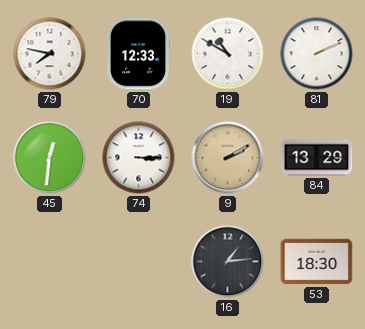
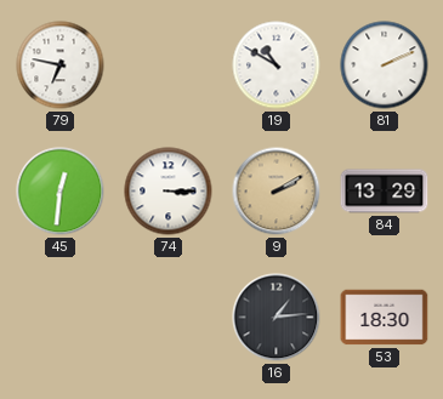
79: 7:47 -> 6:47 (61, 65)
70: 12:33 -> none (138, 54)
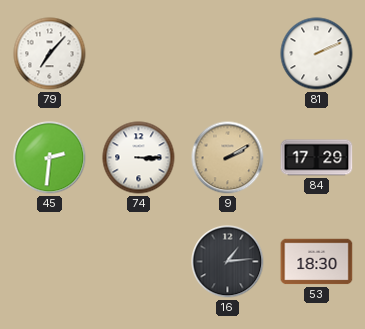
79: 6:47 -> 7:07 (50, 54)
19: 10:50 -> none (277, 65)
45: 12:31 -> 2:31 (50, 158)
84: 13:29 -> 17:29 (317, 158)
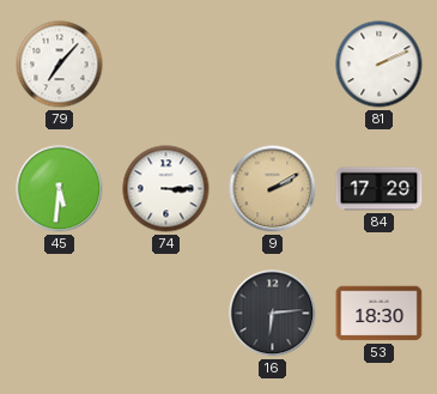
45: 2:31 -> 5:31 (60, 189)
16: 1:14 -> 6:14 (273, 314)
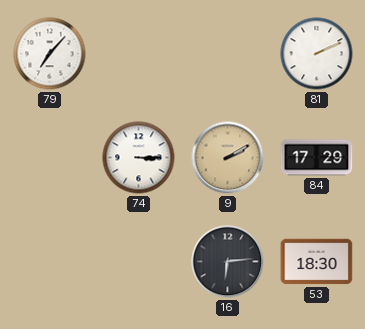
45: 5:31 -> none (60, 189)
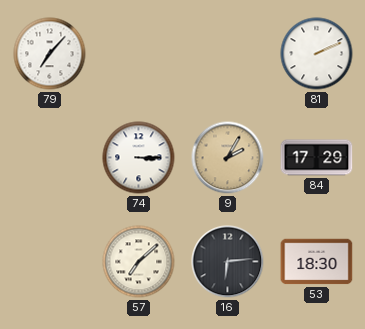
9: 2:10 -> 2:05 (228, 158)
57: none -> 7:08 (139, 262)
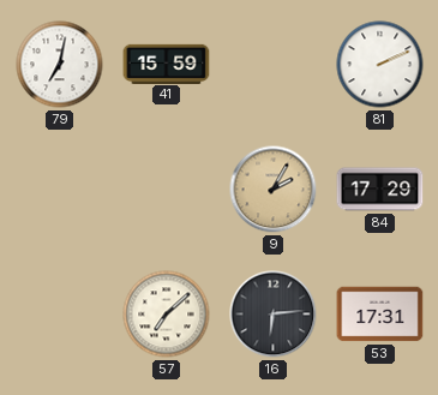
79: 7:07 -> 7:02 (60, 65)
41: none -> 15:59 (167, 64)
74: 3:15 -> none (139, 158)
53: 18:30 -> 17:31 (380, 315)
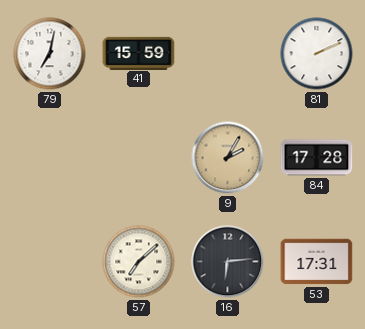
84: 17:29 -> 17:28 (317, 158)
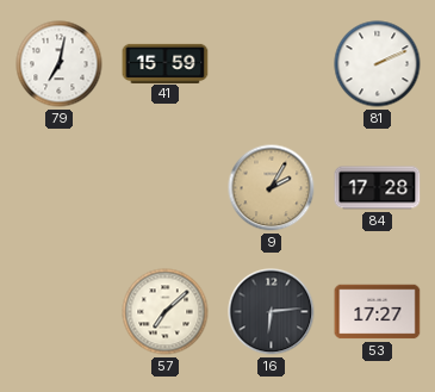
53: 17:31 -> 17:27 (378, 312)
